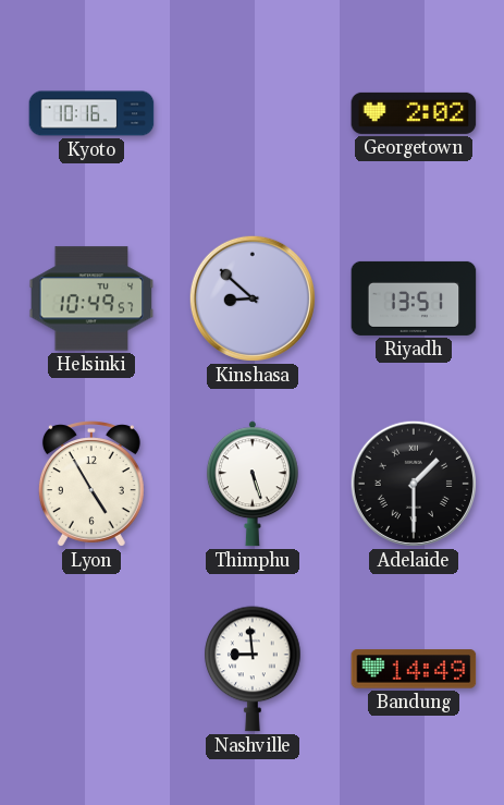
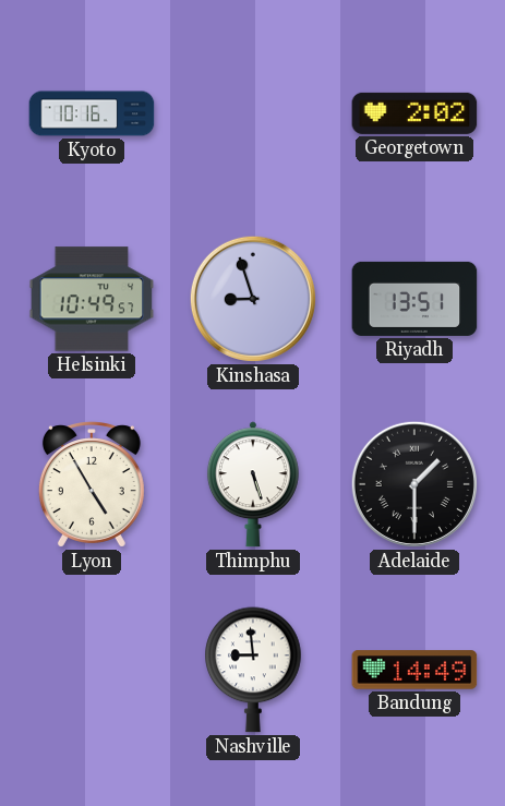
Kinshasa: 8:52 -> 8:57 (253, 299)
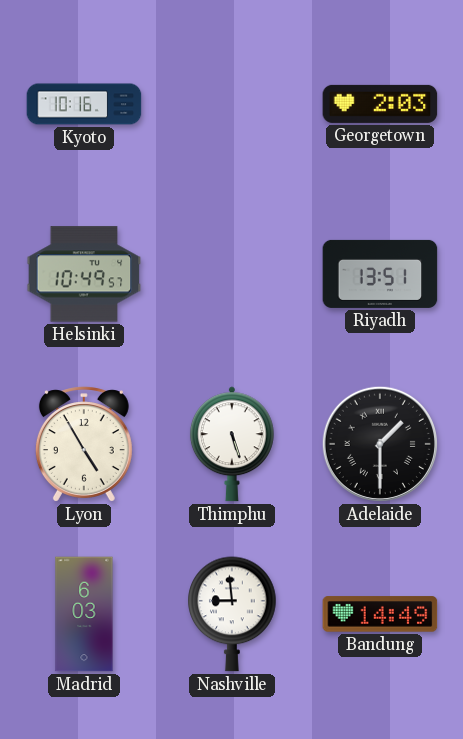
Georgetown: 2:02 -> 2:03 (380, 104)
Kinshasa: 8:57 -> none (253, 299)
Madrid: none -> 6:03 (84, 614)
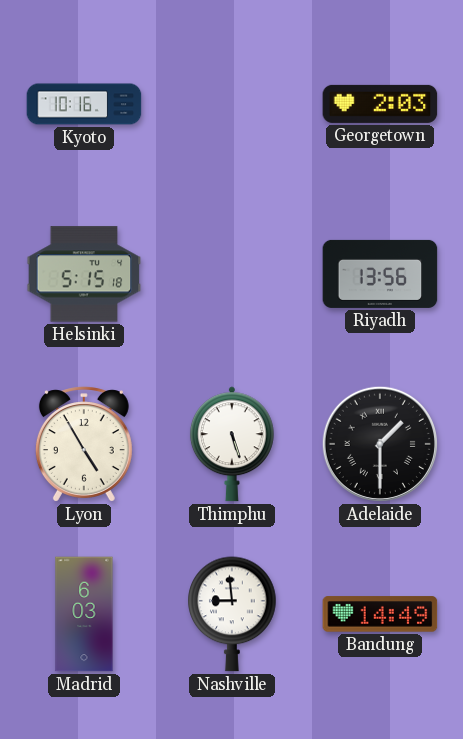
Helsinki: 10:49 -> 5:15 (84, 274)
Riyadh: 13:51 -> 13:56 (380, 274)
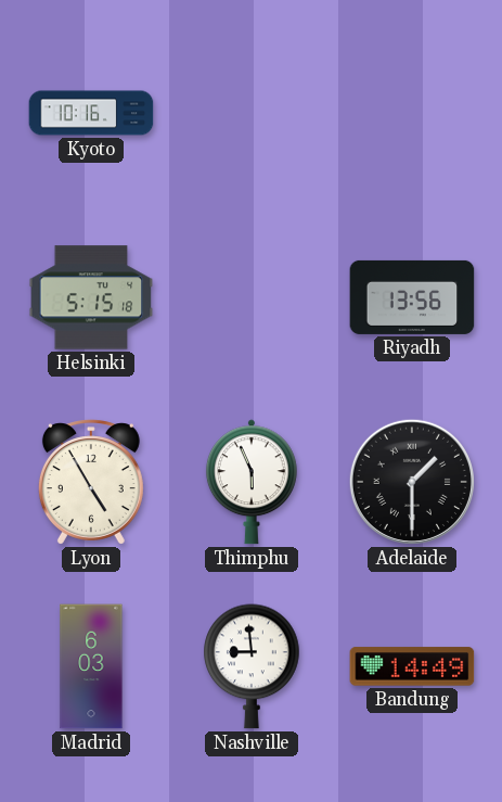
Georgetown: 2:03 -> none (380, 104)
Thimphu: 5:27 -> 5:56 (252, 482)
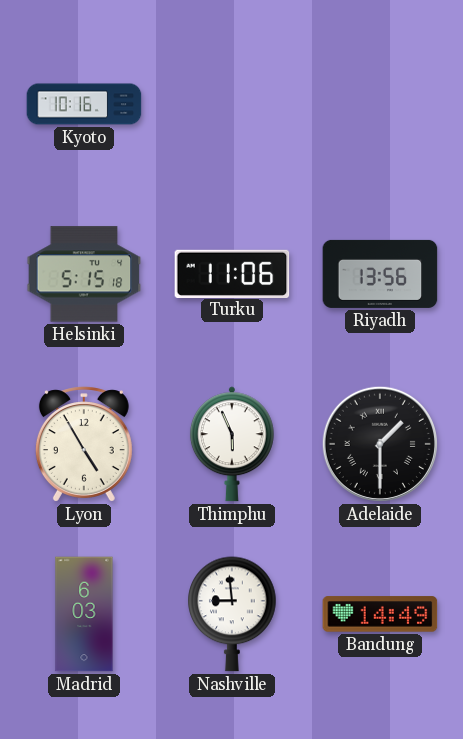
Turku: none -> 11:06 (232, 273)
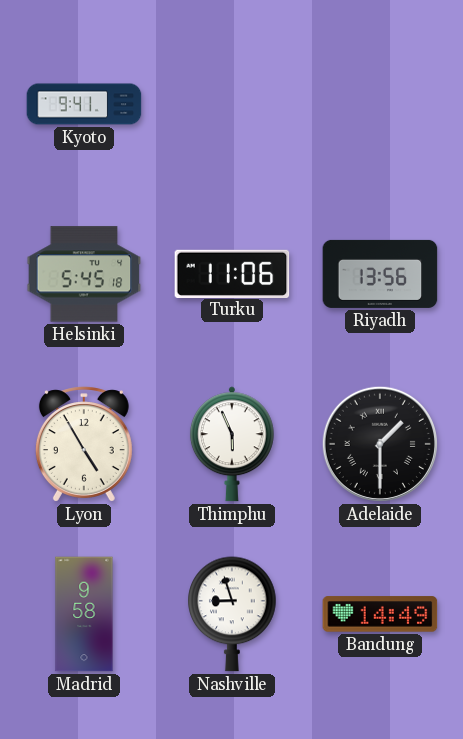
Kyoto: 10:16 -> 9:41 (84, 104)
Helsinki: 5:15 -> 5:45 (84, 274)
Madrid: 6:03 -> 9:58 (84, 614)
Nashville: 8:59 -> 8:57 (232, 614)
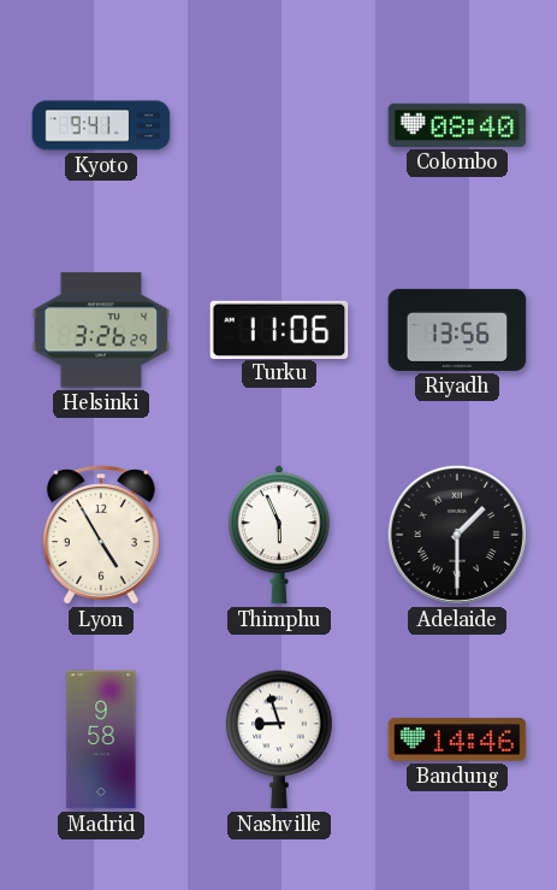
Colombo: none -> 08:40 (457, 125)
Helsinki: 5:45 -> 3:26 (101, 330)
Bandung: 14:49 -> 14:46 (457, 739)
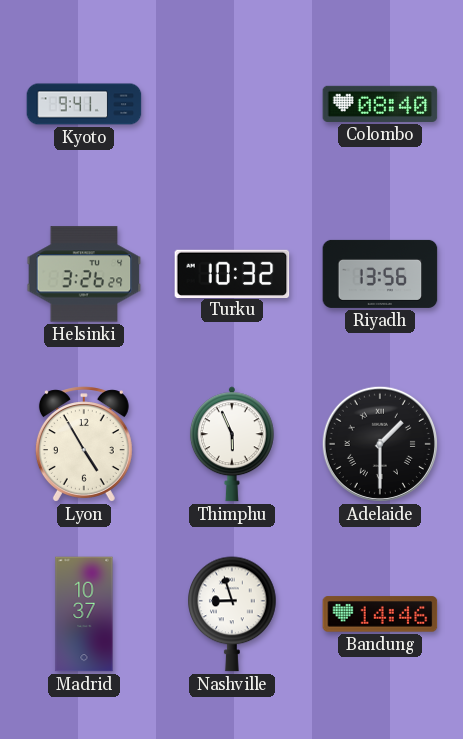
Turku: 11:06 -> 10:32 (232, 273)
Madrid: 9:58 -> 10:37 (84, 614)
